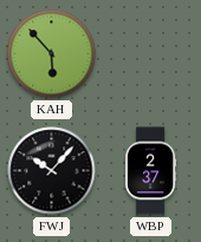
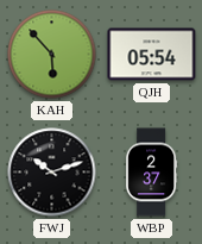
QJH: none -> 05:54 (152, 55)
FWJ: 10:07 -> 10:12 (52, 173)
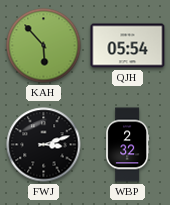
FWJ: 10:12 -> 3:12 (44, 145)
WBP: 2:37 -> 2:32 (128, 145)
